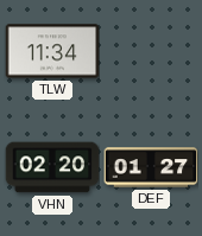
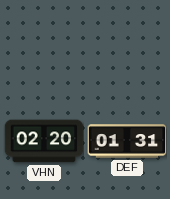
TLW: 11:34 -> none (52, 51)
DEF: 01:27 -> 01:31 (127, 141)
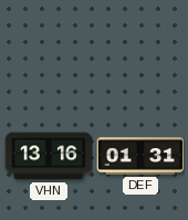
VHN: 02:20 -> 13:16 (49, 156)
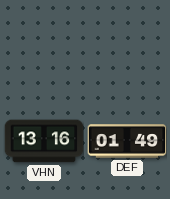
DEF: 01:31 -> 01:49 (127, 141)
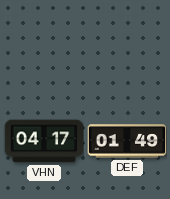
VHN: 13:16 -> 04:17 (44, 141)
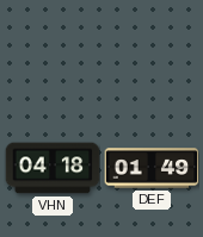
VHN: 04:17 -> 04:18 (53, 168)
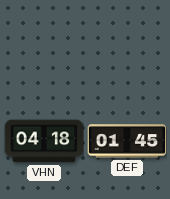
DEF: 01:49 -> 01:45 (127, 141)
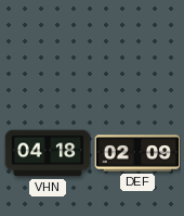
DEF: 01:45 -> 02:09 (137, 153)
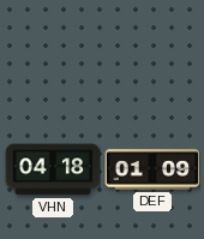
DEF: 02:09 -> 01:09 (152, 169)
